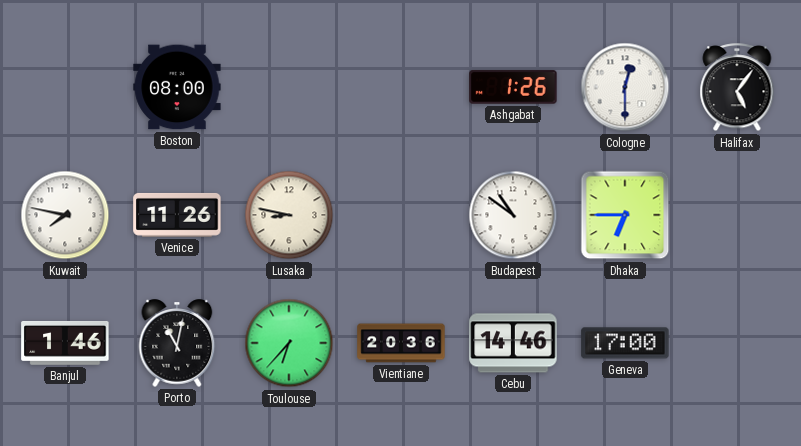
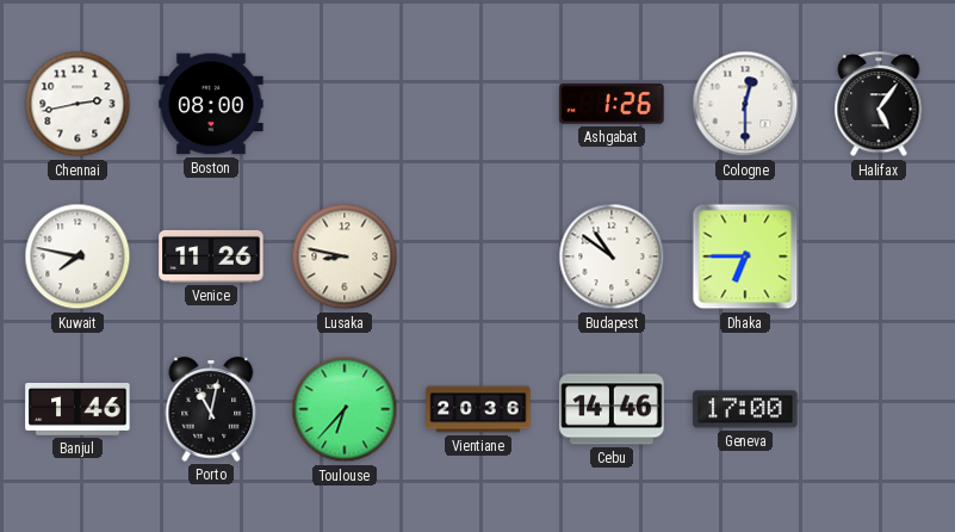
Chennai: none -> 2:43 (77, 104)
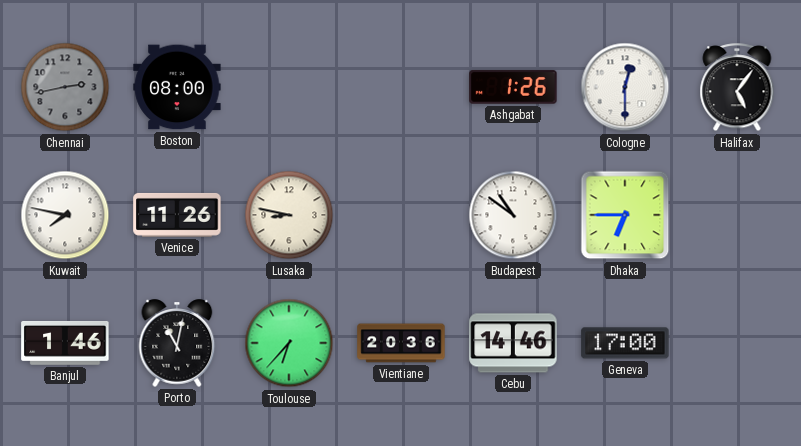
Chennai dial: white -> grey (65, 87)
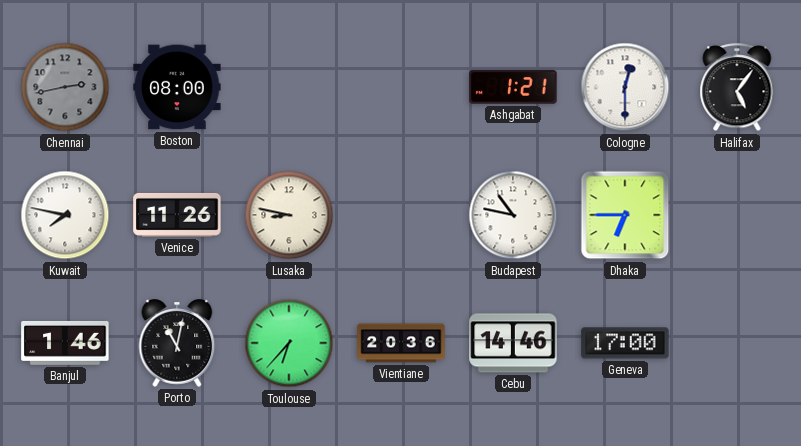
Ashgabat: 1:26 -> 1:21 (513, 87)
Budapest: 10:51 -> 10:47 (513, 215)
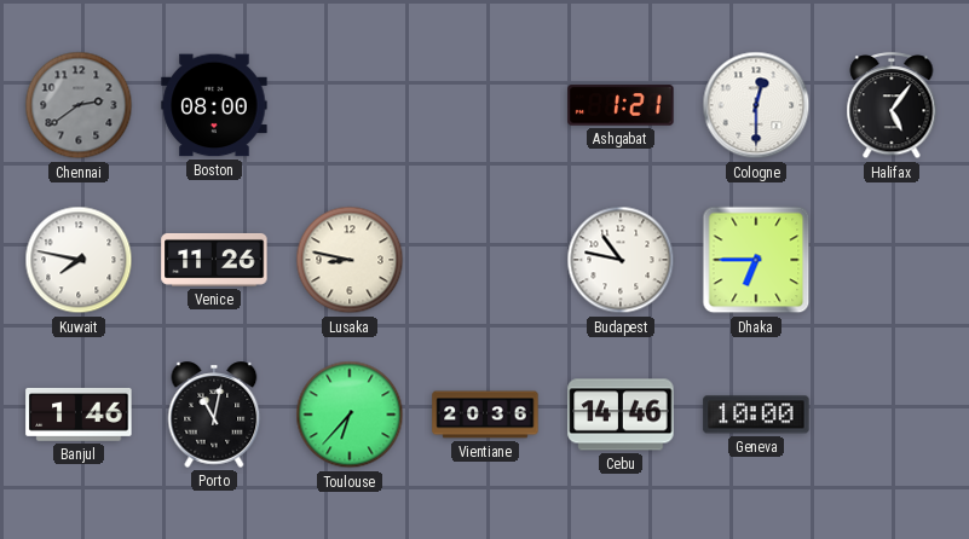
Chennai: 2:43 -> 2:39 (79, 105)
Geneva: 17:00 -> 10:00 (756, 415)
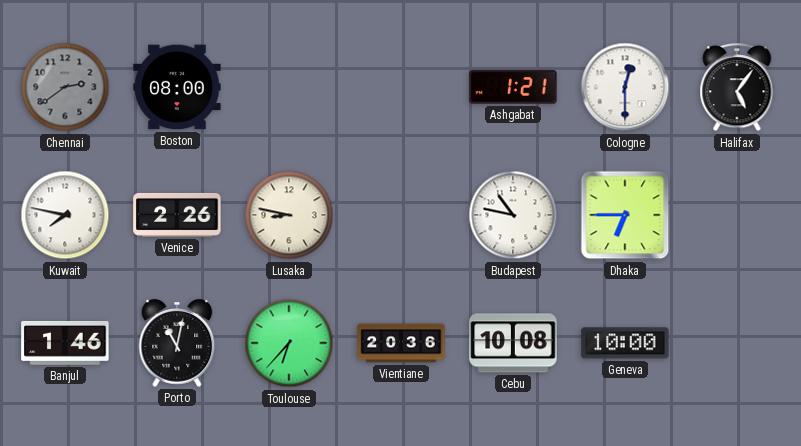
Venice: 11:26 -> 2:26 (177, 215)
Cebu: 14:46 -> 10:08 (513, 343)
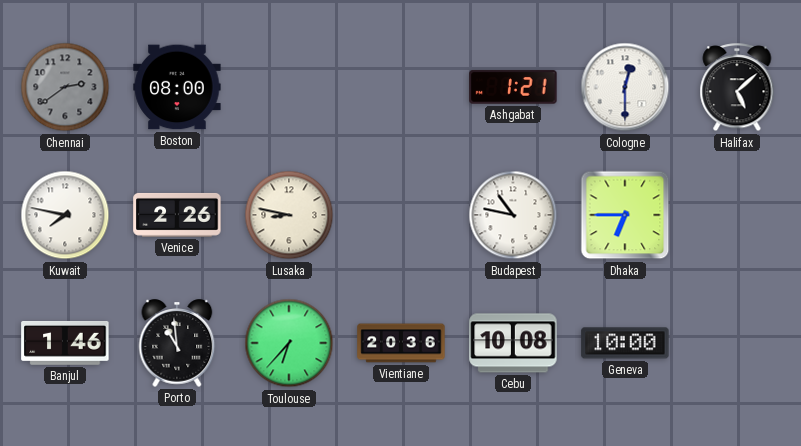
Halifax: 5:06 -> 5:08 (737, 88)
Porto: 11:02 -> 10:59 (177, 343)
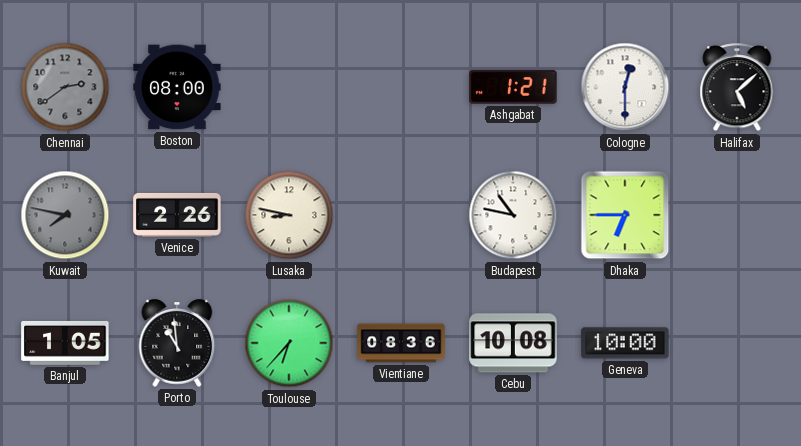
Kuwait dial: white -> grey (65, 215)
Banjul: 1:46 -> 1:05 (65, 343)
Vientiane: 20:36 -> 08:36 (401, 343)
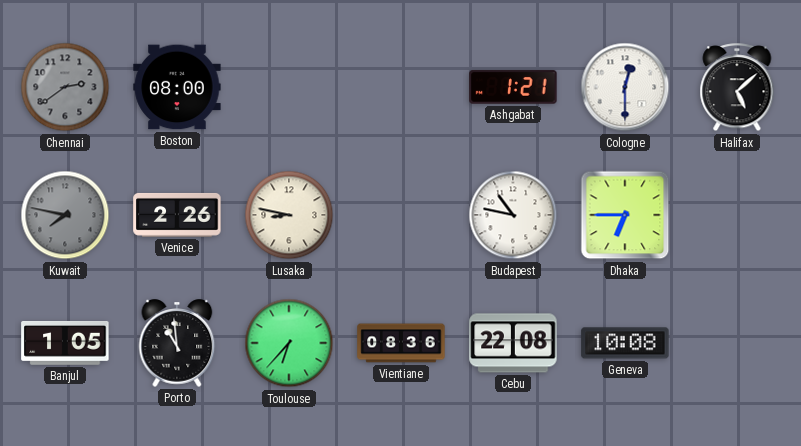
Cebu: 10:08 -> 22:08 (513, 343)
Geneva: 10:00 -> 10:08 (625, 343)
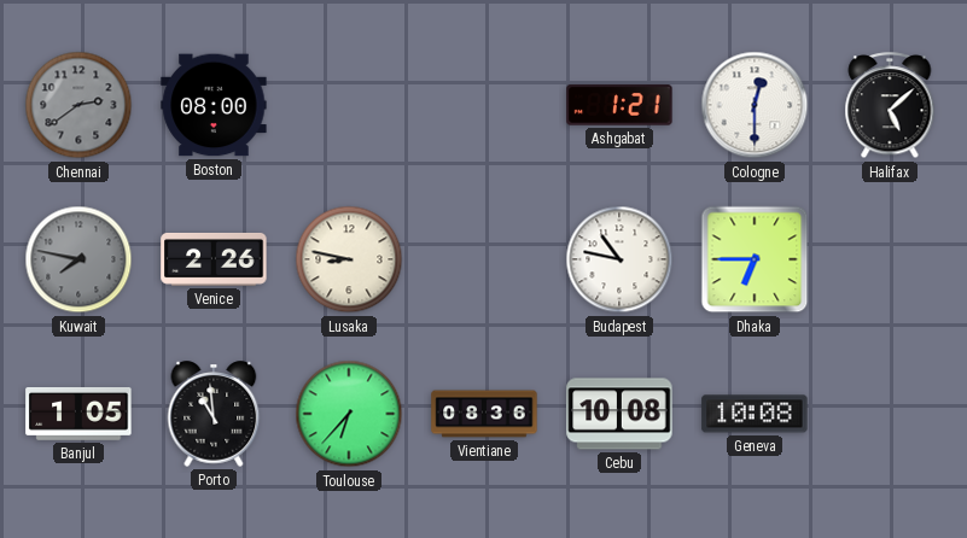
Cebu: 22:08 -> 10:08 (619, 414)
